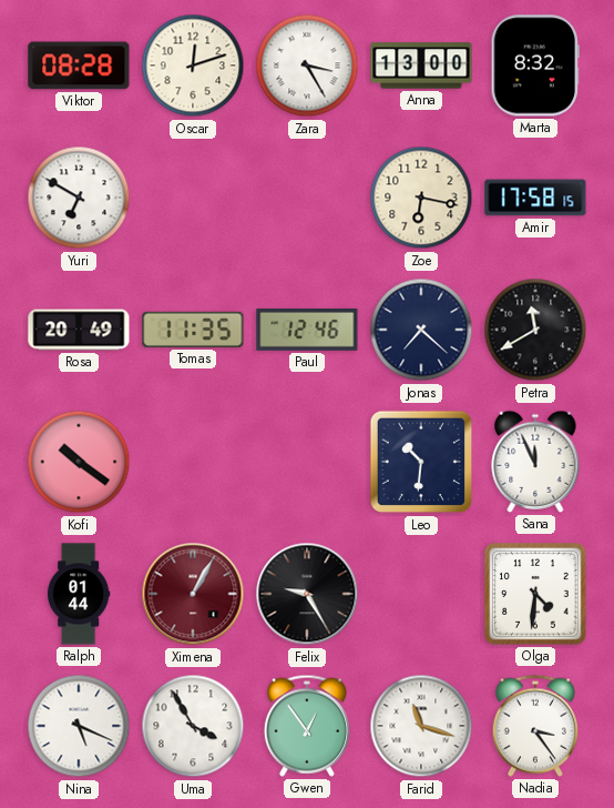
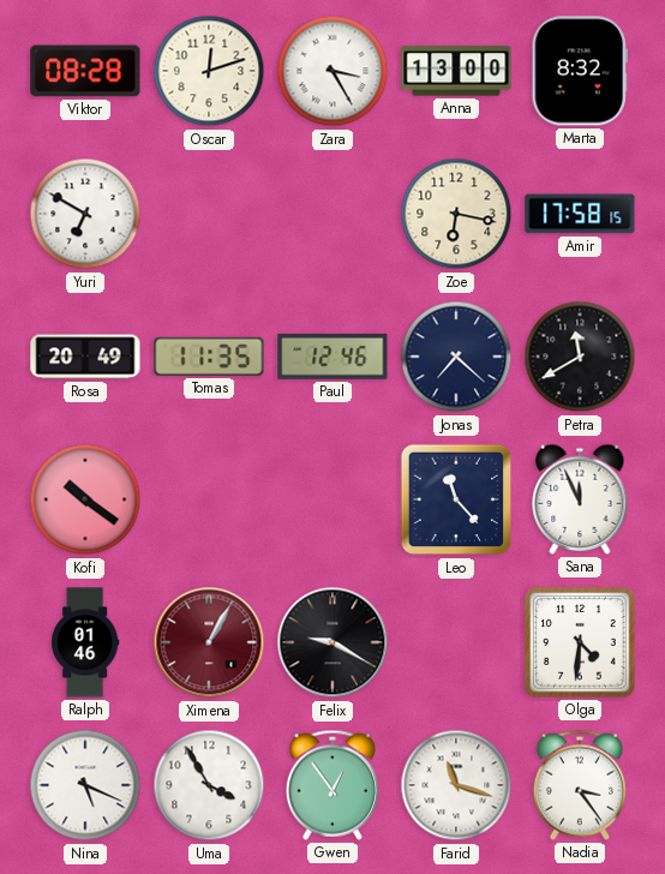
Leo: 10:31 -> 11:23 (455, 499)
Ralph: 01:44 -> 01:46 (86, 642)
Felix: 9:25 -> 9:20 (332, 642)
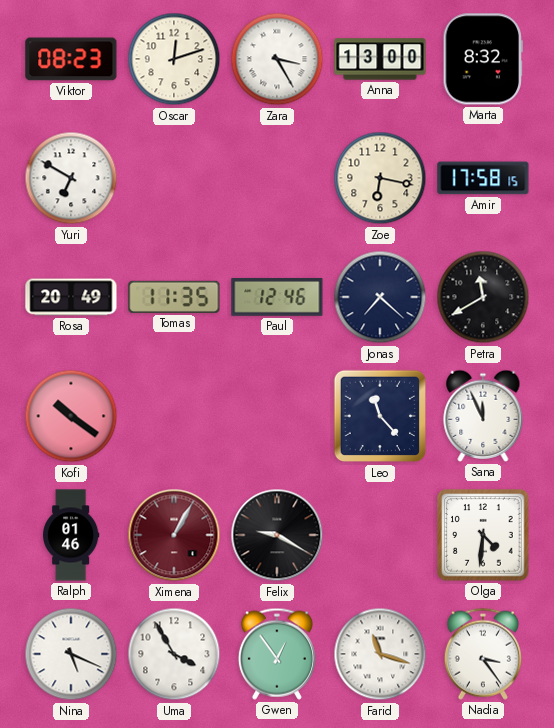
Viktor: 08:28 -> 08:23 (71, 59)
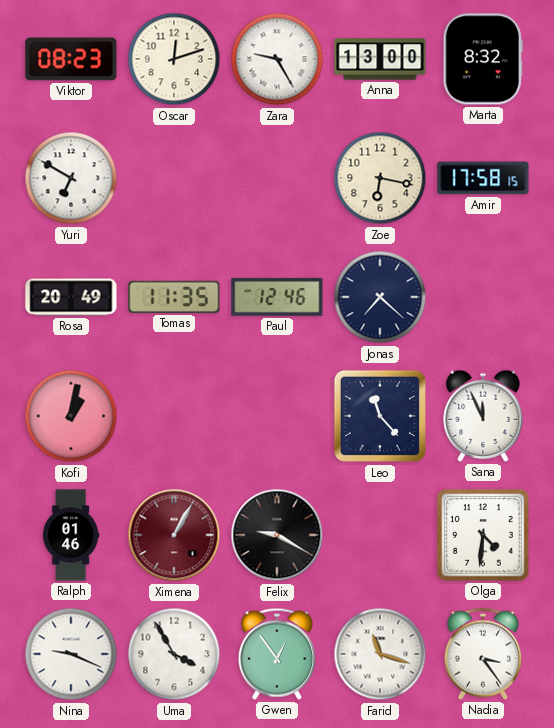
Zara: 3:25 -> 9:25 (277, 59)
Petra: 11:40 -> none (483, 297)
Kofi: 10:21 -> 1:02 (71, 416)
Nina: 5:19 -> 9:19 (71, 654)
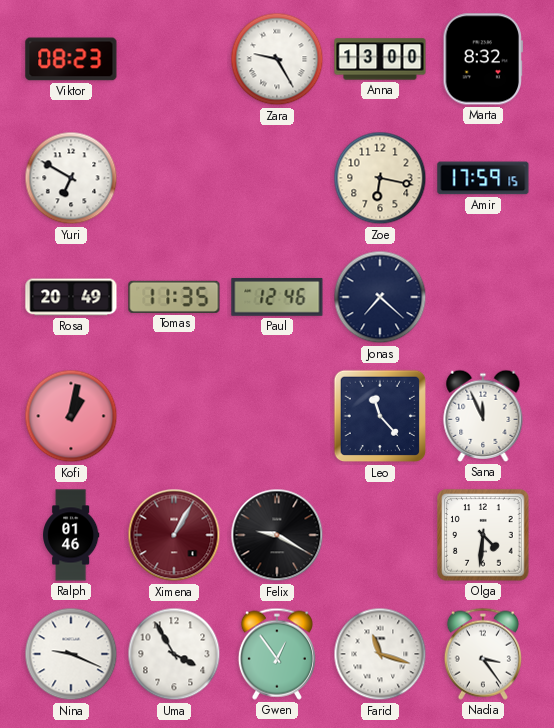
Oscar: 12:12 -> none (174, 59)
Amir: 17:58 -> 17:59 (483, 178)
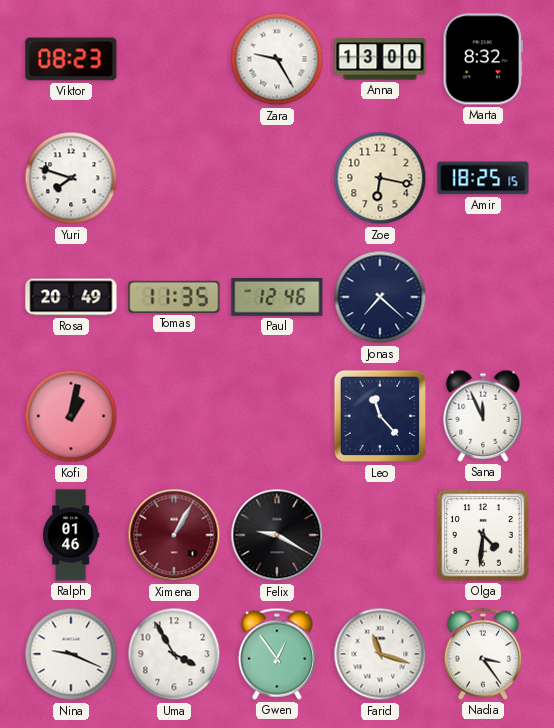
Yuri: 6:50 -> 7:48 (71, 178)
Amir: 17:59 -> 18:25 (483, 178)
